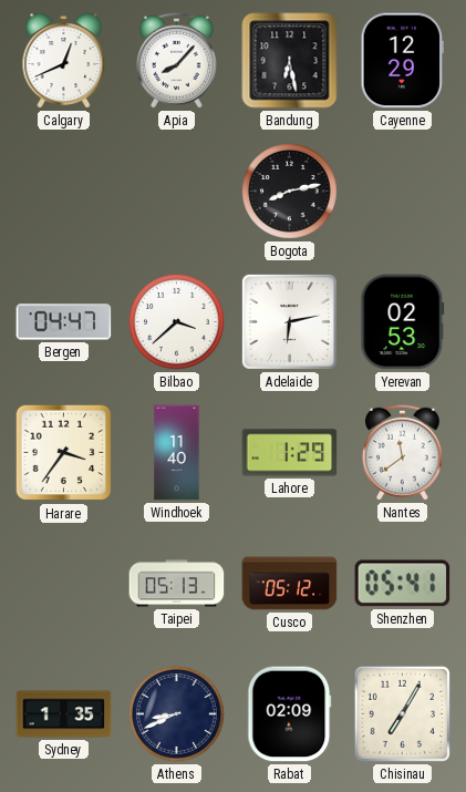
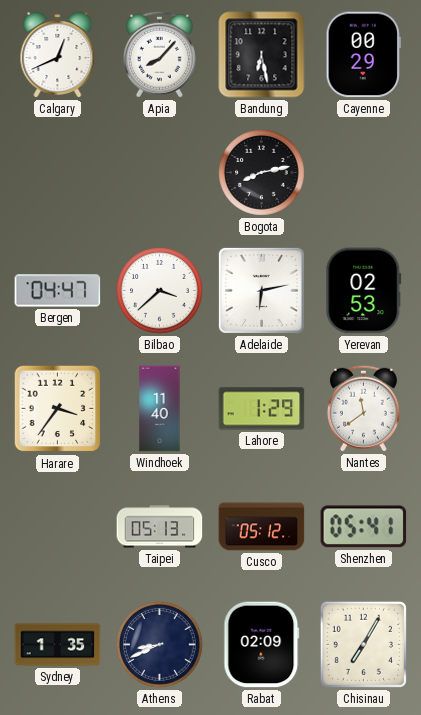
Cayenne: 12:29 -> 00:29 (363, 55)
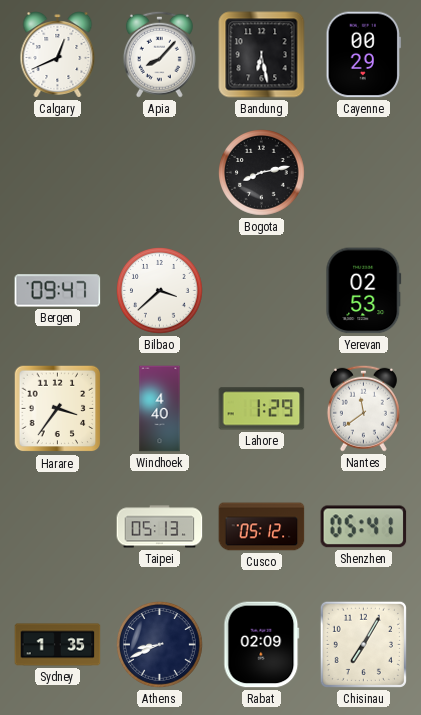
Bergen: 04:47 -> 09:47 (58, 291)
Adelaide: 6:13 -> none (261, 290)
Windhoek: 11:40 -> 4:40 (160, 409)
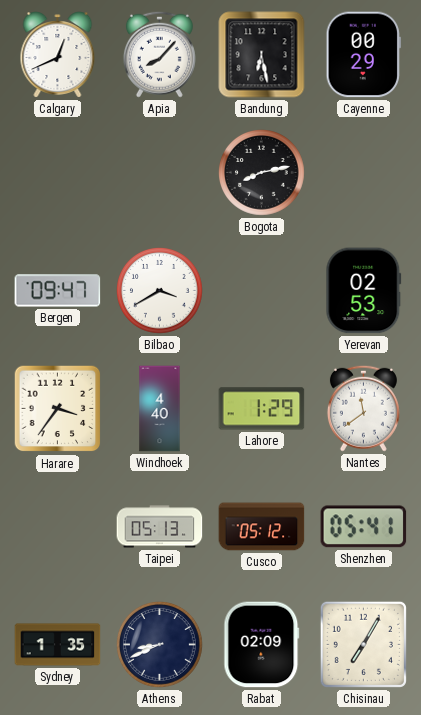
Bilbao: 3:38 -> 3:40 (160, 291)
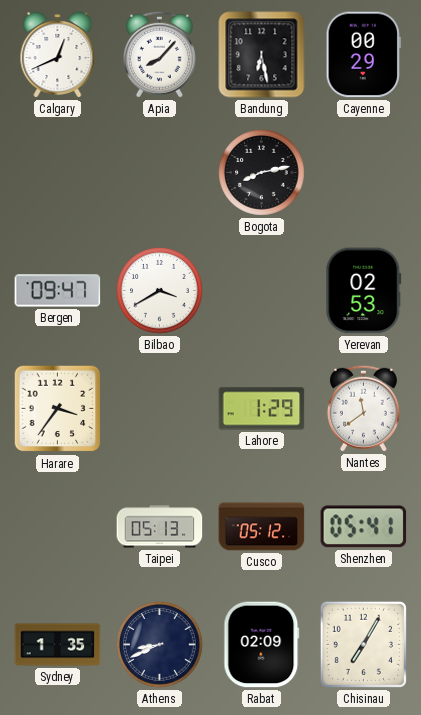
Windhoek: 4:40 -> none (160, 409)
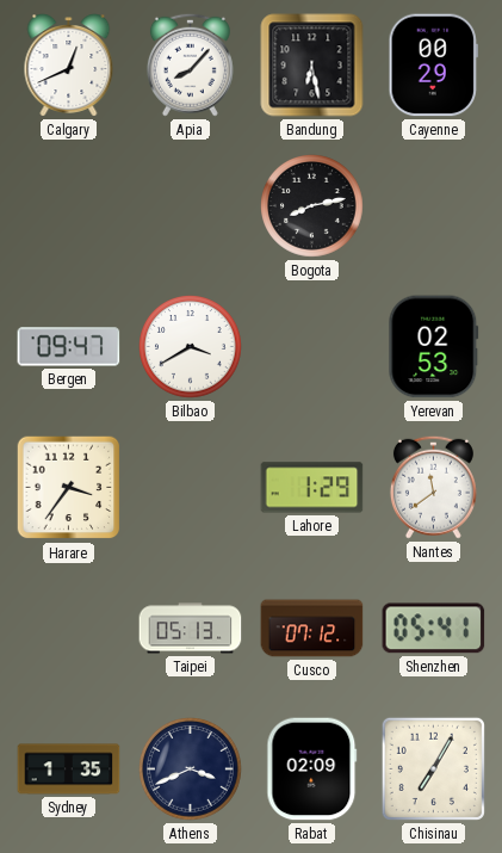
Cusco: 05:12 -> 07:12 (312, 629)
Athens: 8:41 -> 3:41 (191, 769)
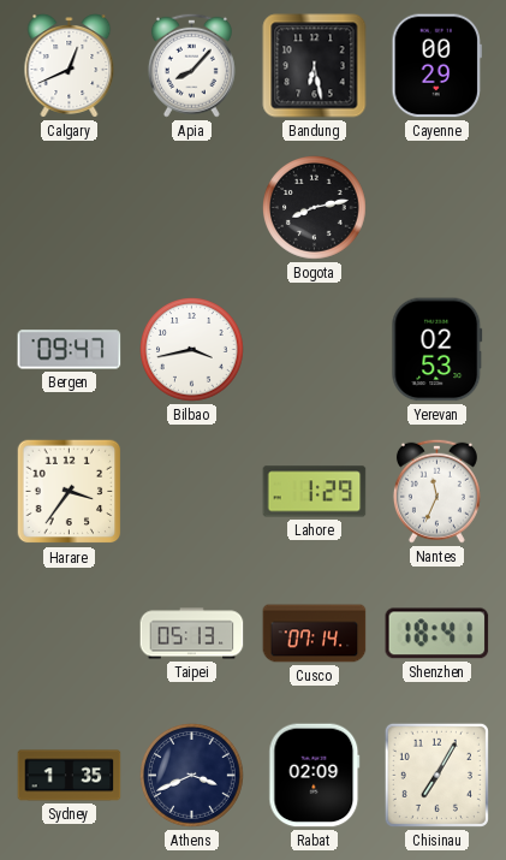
Bilbao: 3:40 -> 3:43 (192, 350)
Nantes: 11:39 -> 11:34 (436, 491)
Cusco: 07:12 -> 07:14 (315, 634)
Shenzhen: 05:41 -> 18:41 (437, 634)
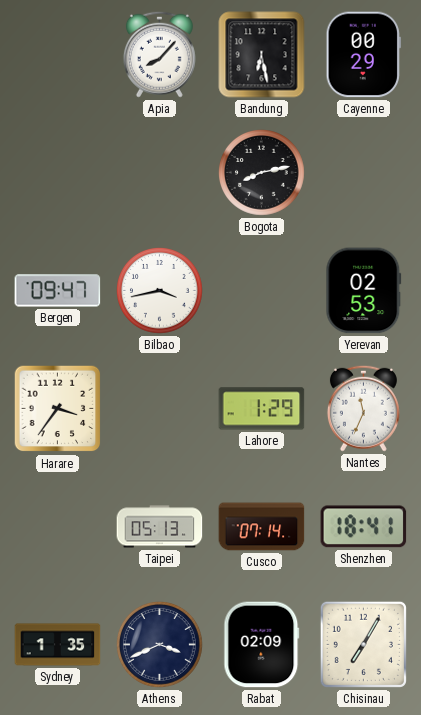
Calgary: 12:41 -> none (70, 66)
